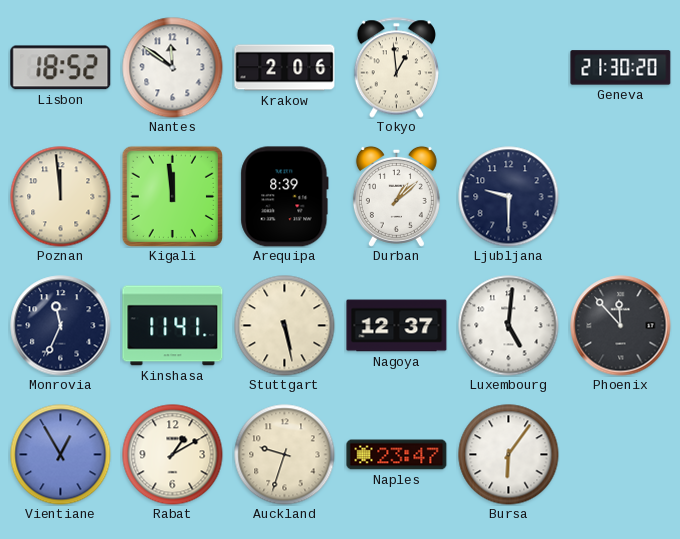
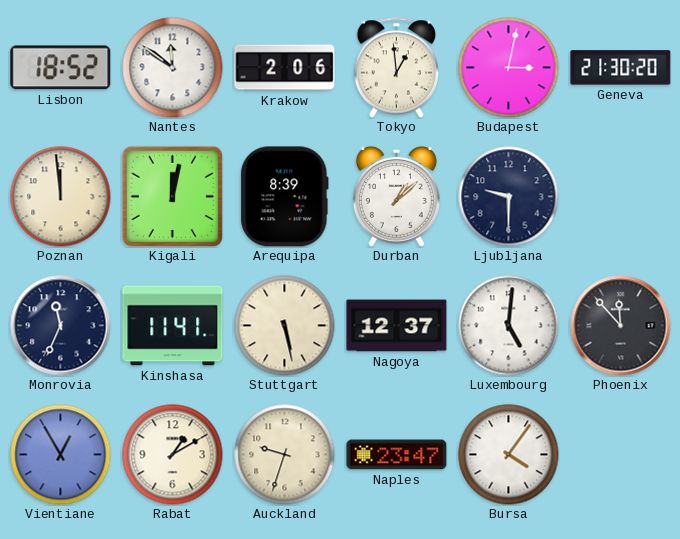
Budapest: none -> 3:02 (509, 68)
Kigali: 11:59 -> 12:02 (172, 196)
Bursa: 6:06 -> 4:06 (509, 455)
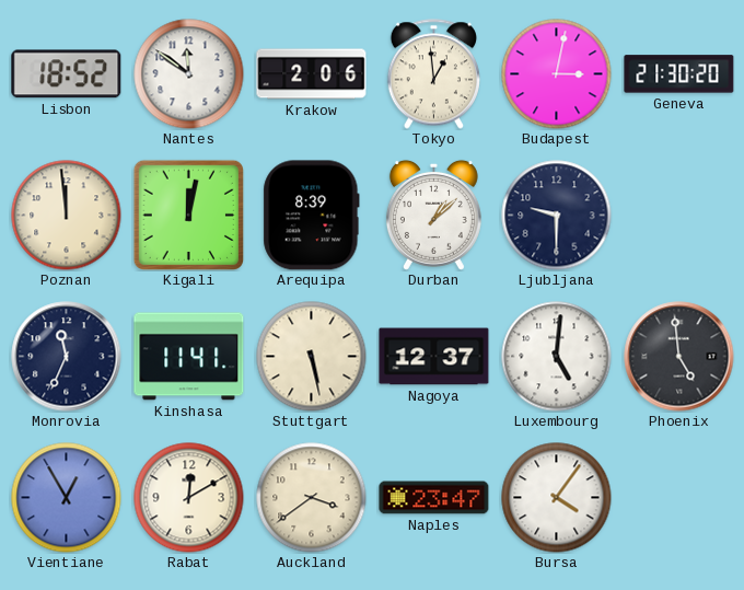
Phoenix: 11:53 -> 4:59 (679, 357)
Rabat: 1:10 -> 12:10 (189, 498)
Auckland: 9:33 -> 3:39 (312, 498)
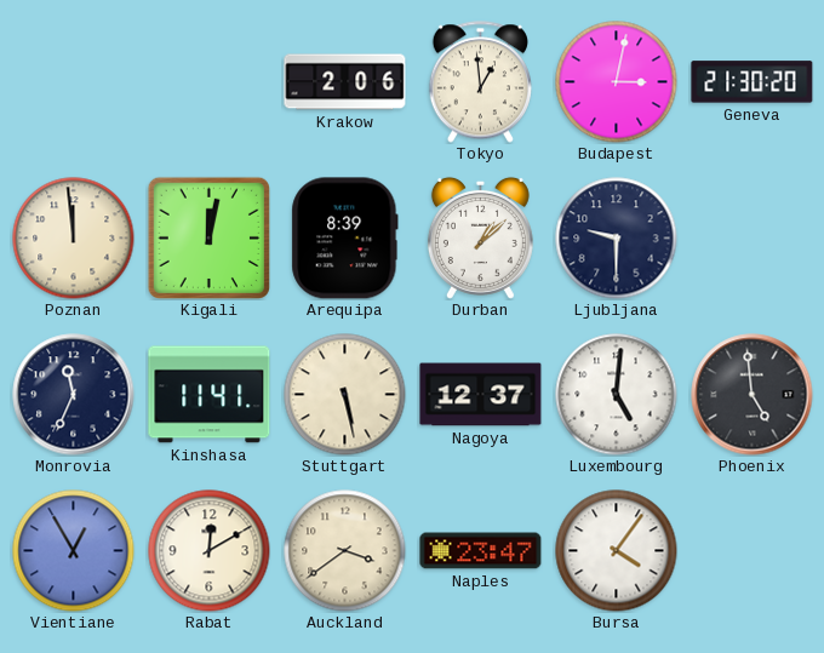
Lisbon: 18:52 -> none (67, 74)
Nantes: 11:51 -> none (189, 74)
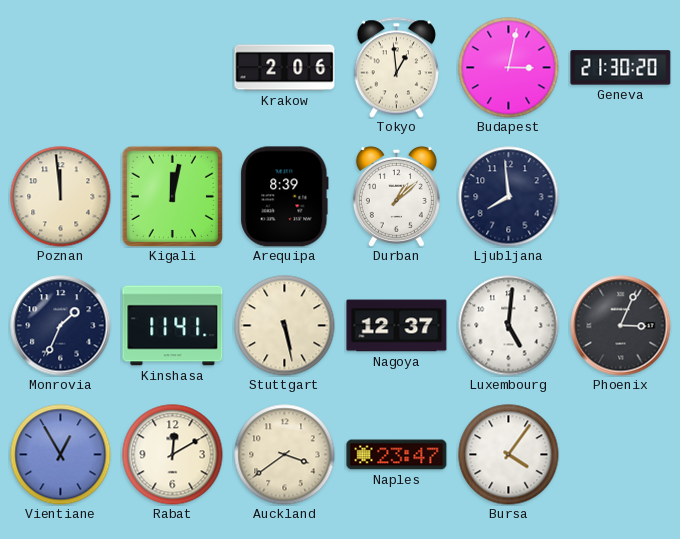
Ljubljana: 9:30 -> 7:59 (509, 197)
Monrovia: 11:34 -> 1:34 (61, 326)
Phoenix: 4:59 -> 3:04 (621, 326)
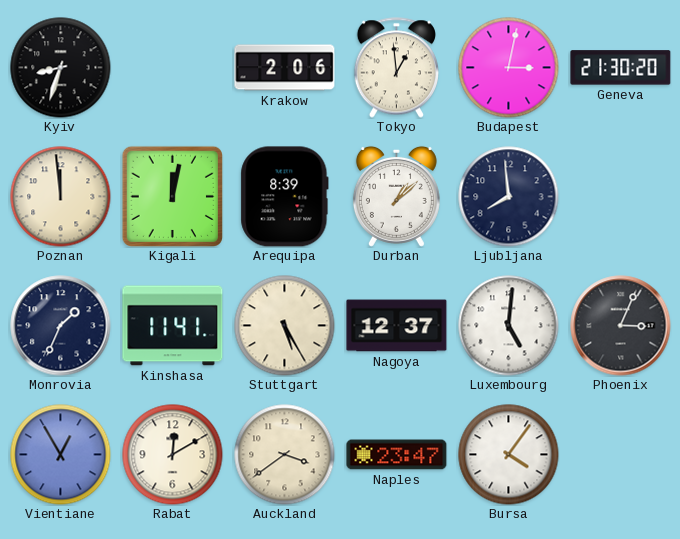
Kyiv: none -> 8:33 (61, 68)
Stuttgart: 5:28 -> 5:25 (285, 326)
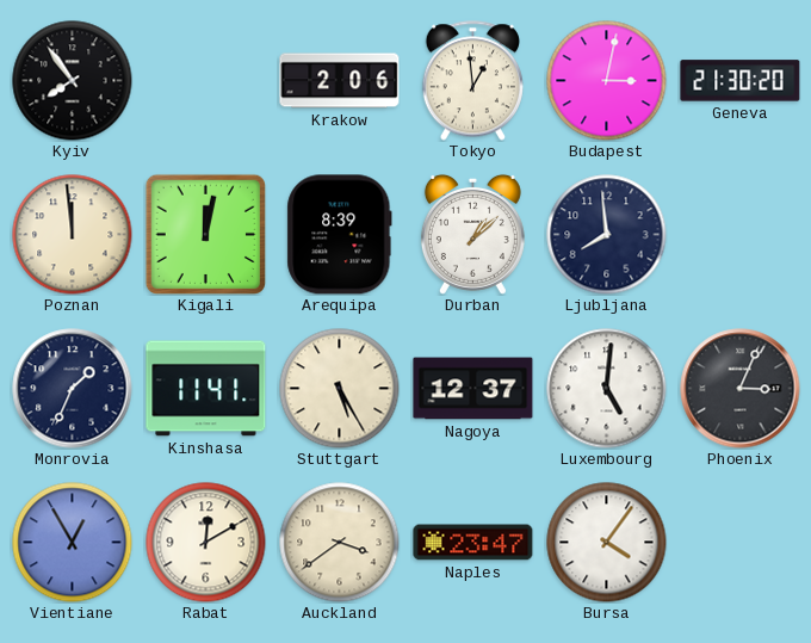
Kyiv: 8:33 -> 7:54 (73, 81)
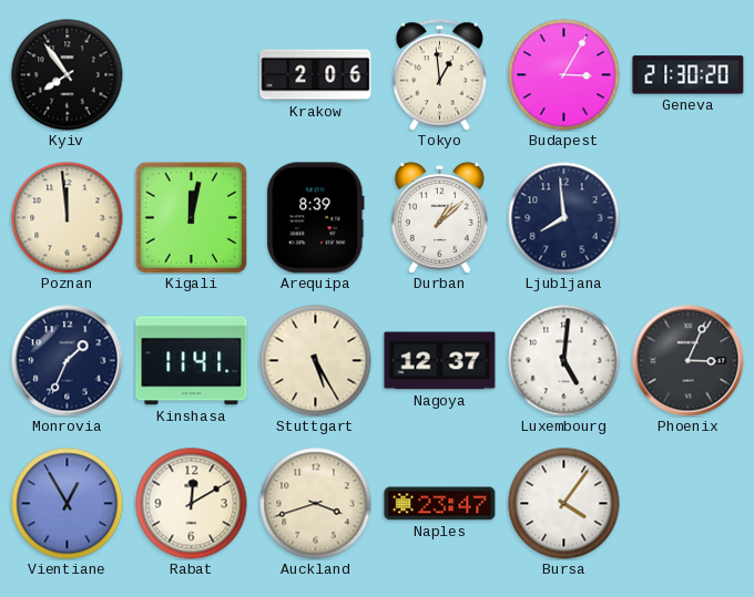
Budapest: 3:02 -> 3:05 (564, 75)
Auckland: 3:39 -> 3:42 (316, 504)
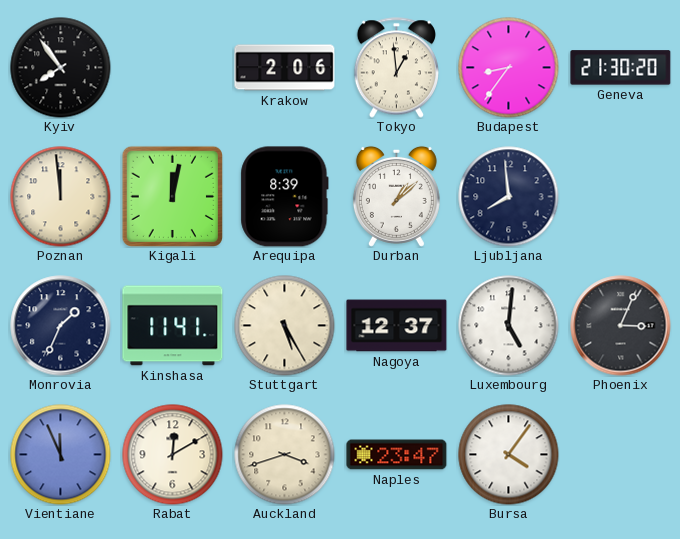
Budapest: 3:05 -> 8:36 (509, 68)
Vientiane: 12:55 -> 11:56 (61, 455)
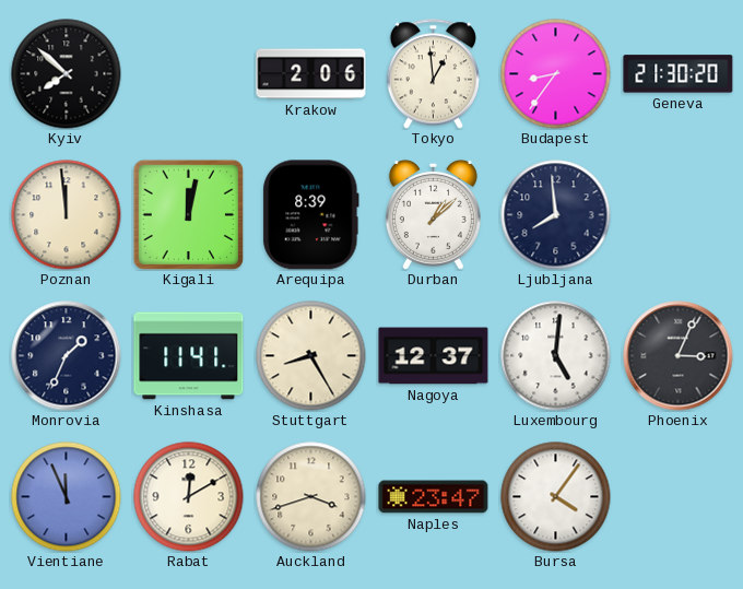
Kyiv: 7:54 -> 7:52 (67, 74)
Stuttgart: 5:25 -> 8:25 (311, 356)
